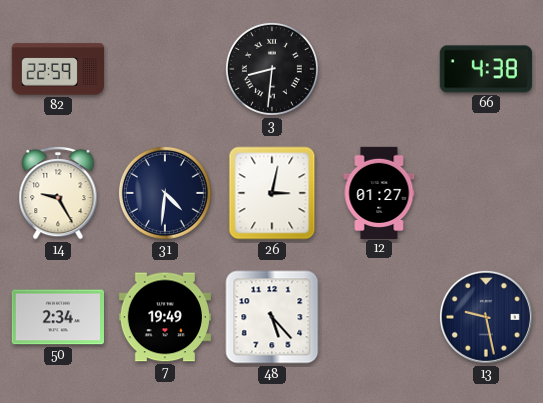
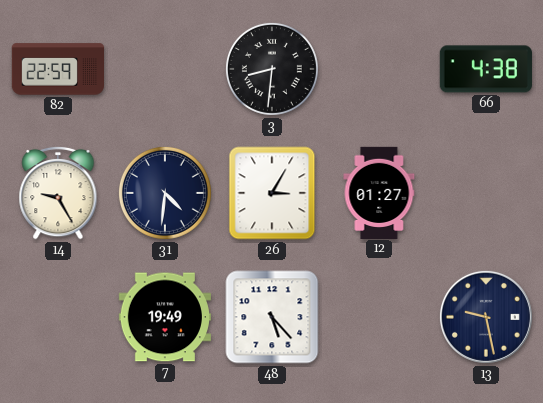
26: 3:02 -> 3:05 (272, 193)
50: 2:34 -> none (57, 317)
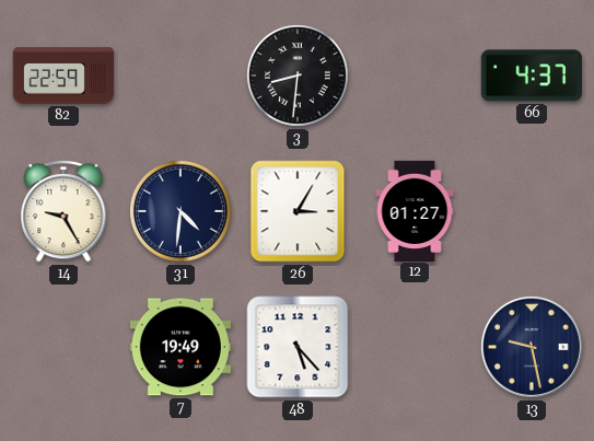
66: 4:38 -> 4:37 (532, 76)
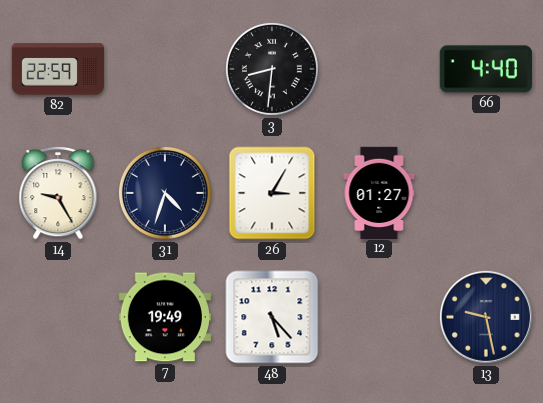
66: 4:37 -> 4:40 (486, 69)
31: 4:31 -> 4:33 (165, 193)
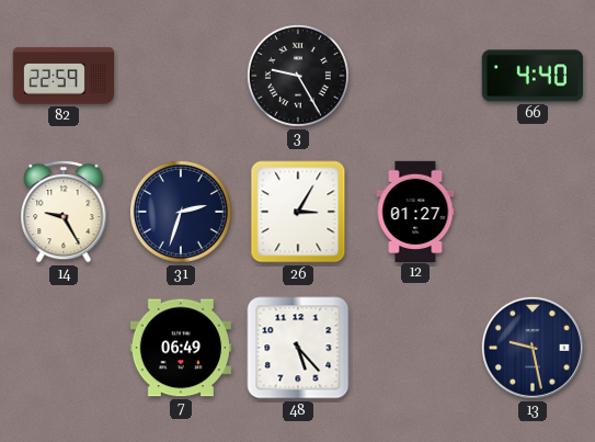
3: 8:31 -> 9:25 (298, 76)
31: 4:33 -> 2:33 (181, 212)
7: 19:49 -> 06:49 (181, 348)
